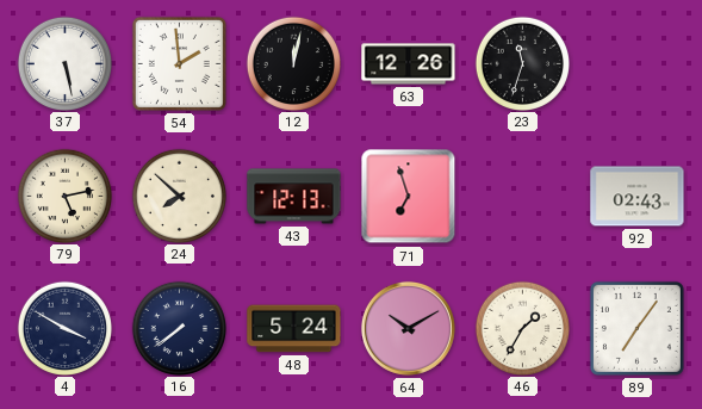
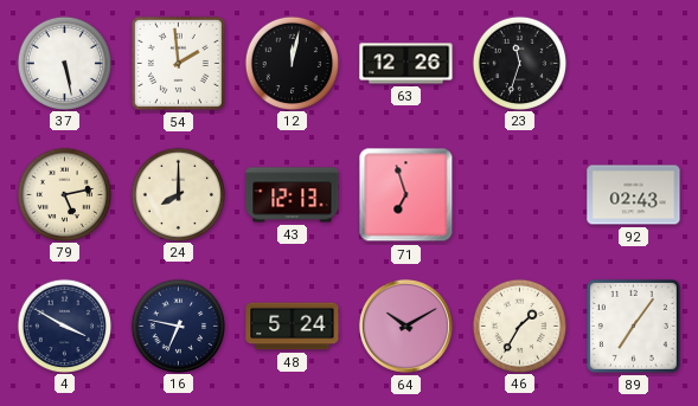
24: 7:52 -> 8:00 (178, 194)
16: 7:39 -> 6:47 (178, 326)
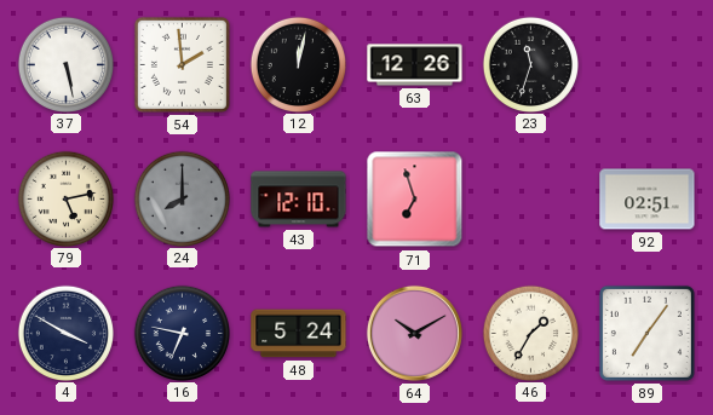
24 dial: cream -> grey (182, 198)
43: 12:13 -> 12:10 (299, 200)
92: 02:43 -> 02:51 (648, 200)
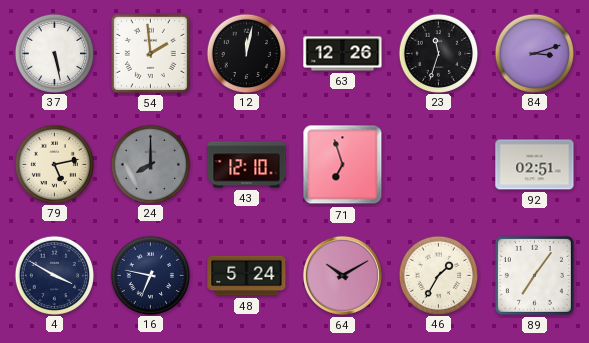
84: none -> 3:12 (534, 53)
